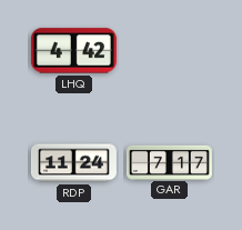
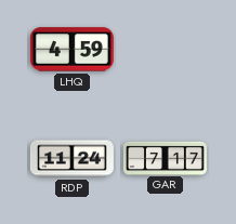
LHQ: 4:42 -> 4:59 (71, 50)
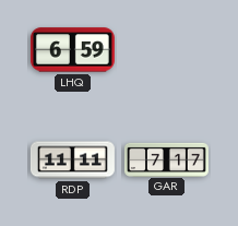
LHQ: 4:59 -> 6:59 (72, 50)
RDP: 11:24 -> 11:11 (72, 160)
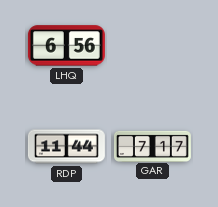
LHQ: 6:59 -> 6:56 (66, 46)
RDP: 11:11 -> 11:44 (66, 147)
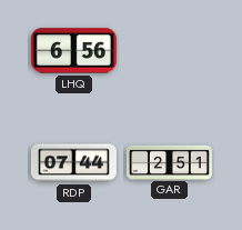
RDP: 11:44 -> 07:44 (73, 163)
GAR: 7:17 -> 2:51 (169, 162)
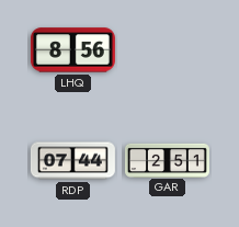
LHQ: 6:56 -> 8:56 (72, 50)
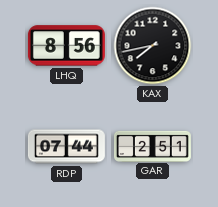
KAX: none -> 7:43 (153, 46)
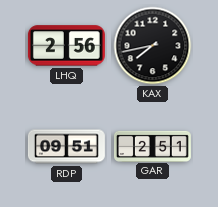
LHQ: 8:56 -> 2:56 (66, 46)
RDP: 07:44 -> 09:51 (66, 147)
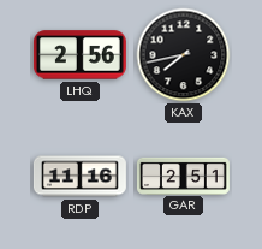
RDP: 09:51 -> 11:16 (79, 177)
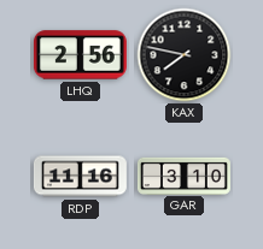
KAX: 7:43 -> 7:47 (185, 55)
GAR: 2:51 -> 3:10 (183, 176)
